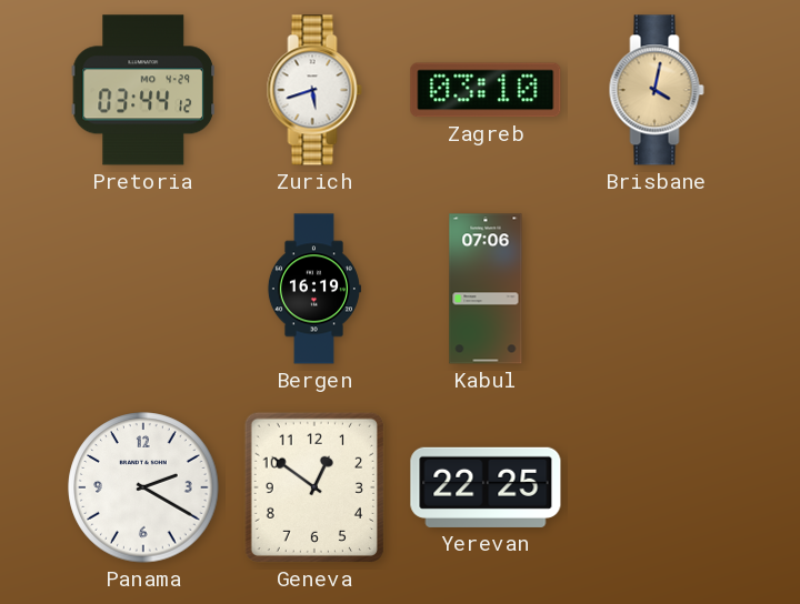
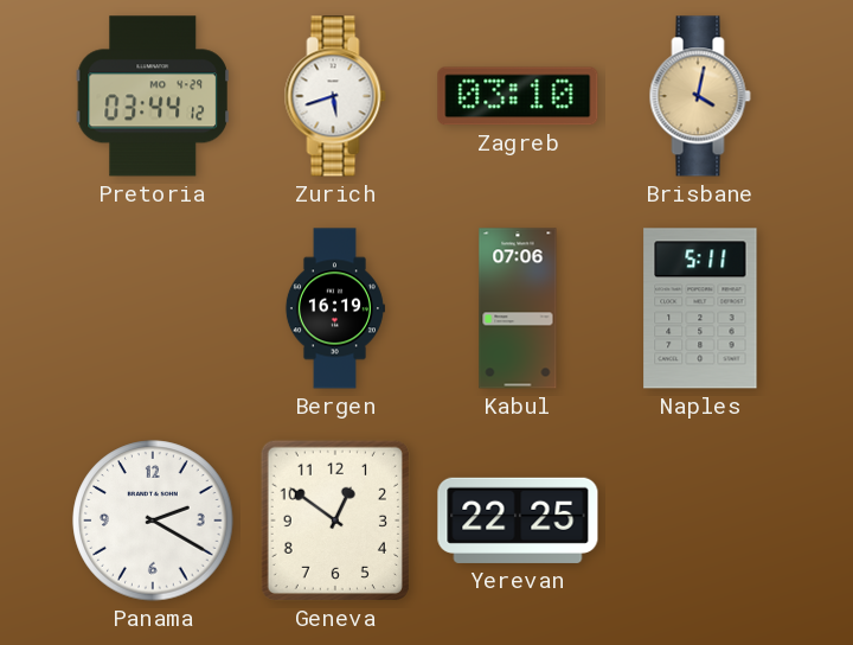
Naples: none -> 5:11 (700, 308)
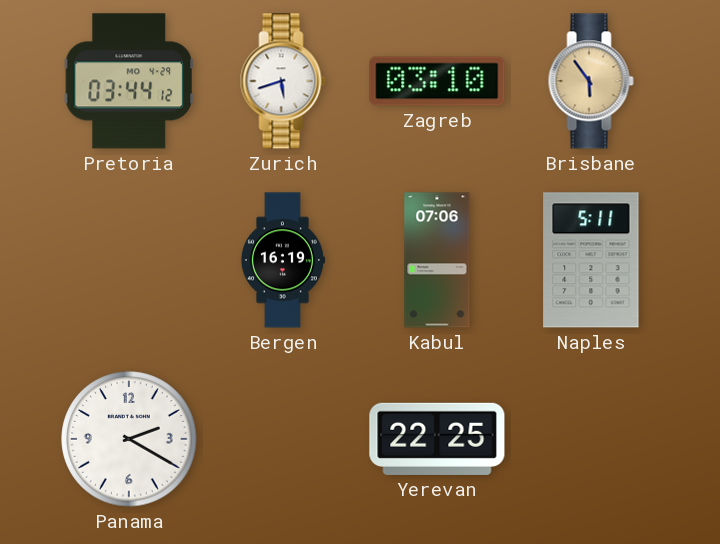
Brisbane: 4:02 -> 5:54 (591, 81)
Geneva: 12:51 -> none (335, 521)
